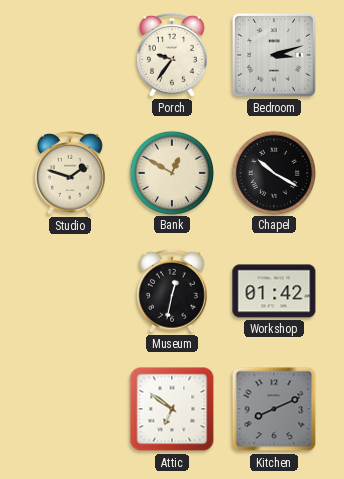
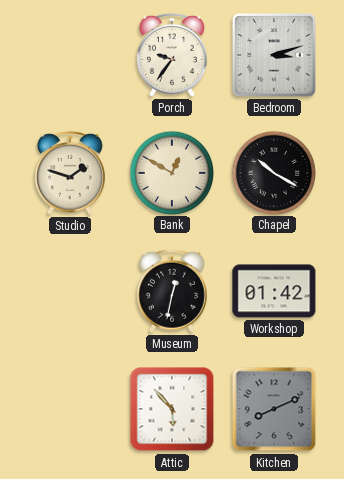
Attic: 6:51 -> 5:53 (172, 409)
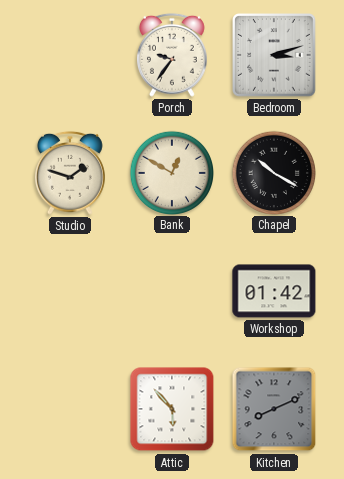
Museum: 12:32 -> none (172, 291)
